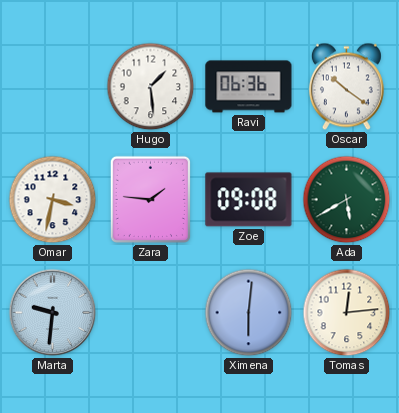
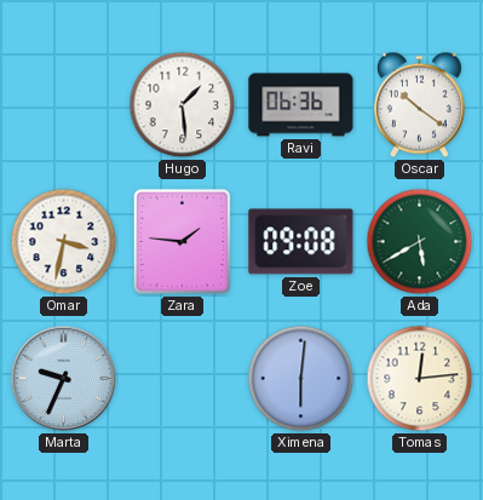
Marta: 9:31 -> 9:34 (64, 379)
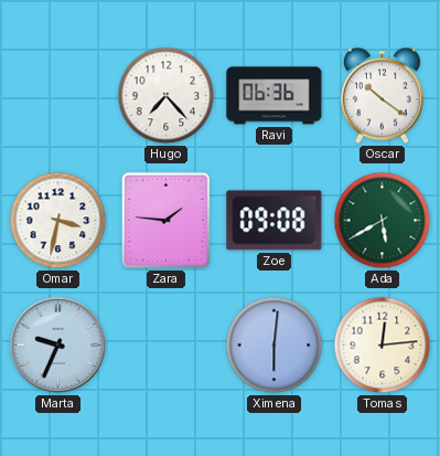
Hugo: 1:29 -> 7:23 (167, 96)
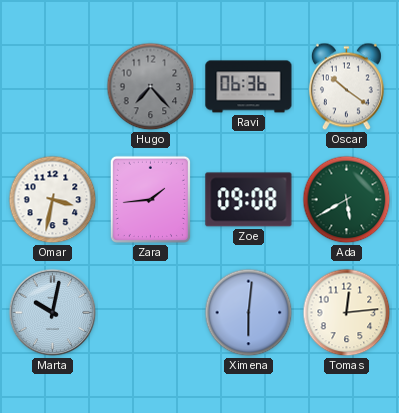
Hugo dial: white -> grey (151, 87)
Zara: 1:46 -> 1:44 (150, 199)
Marta: 9:34 -> 10:02 (53, 313)
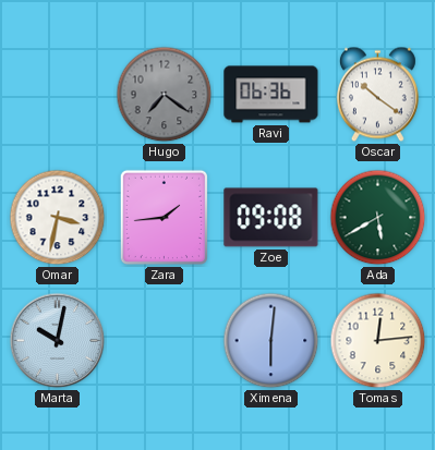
Hugo: 7:23 -> 7:21 (165, 95)
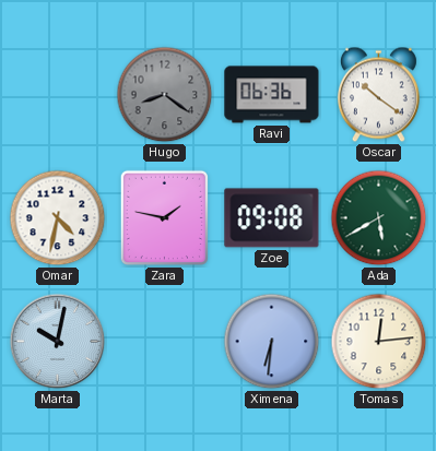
Hugo: 7:21 -> 8:21 (165, 95)
Omar: 3:32 -> 4:32 (58, 218)
Zara: 1:44 -> 1:47 (164, 217)
Ximena: 6:01 -> 6:31 (272, 342)
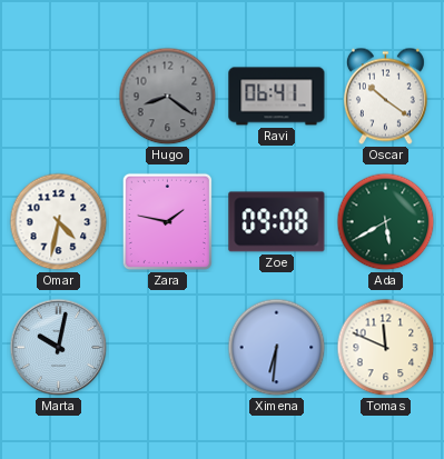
Ravi: 06:36 -> 06:41 (277, 97)
Tomas: 12:14 -> 11:49 (386, 348)
